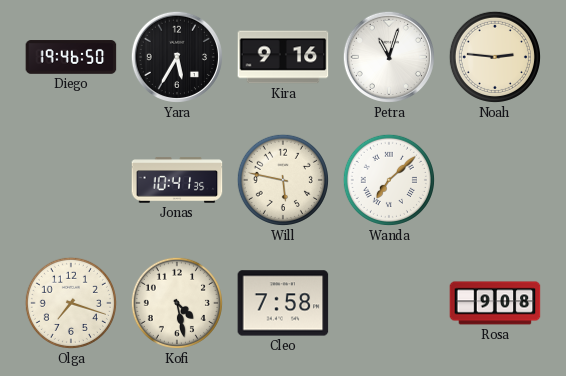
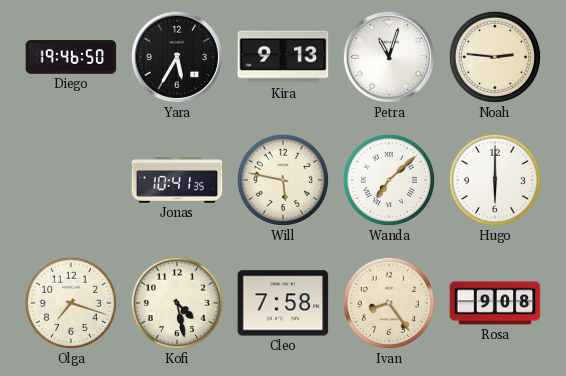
Kira: 9:16 -> 9:13 (283, 57)
Hugo: none -> 6:00 (495, 180)
Ivan: none -> 8:24 (389, 303)
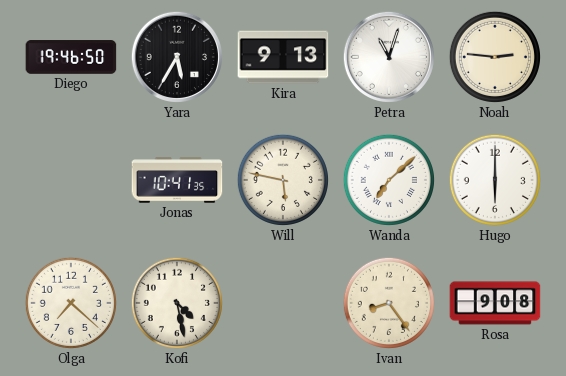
Olga: 7:18 -> 7:22 (71, 303)
Cleo: 7:58 -> none (283, 303)
